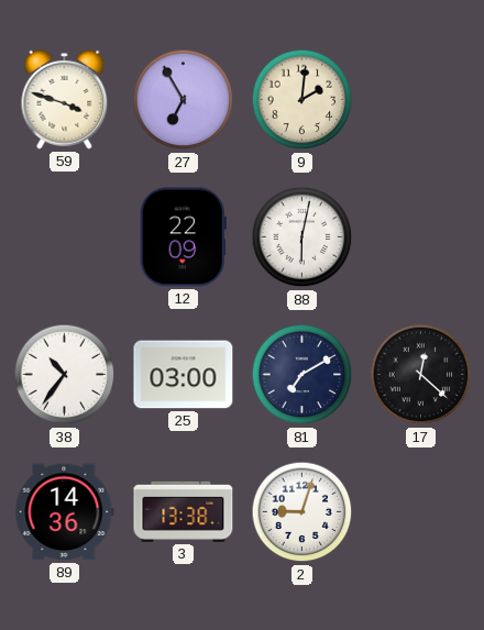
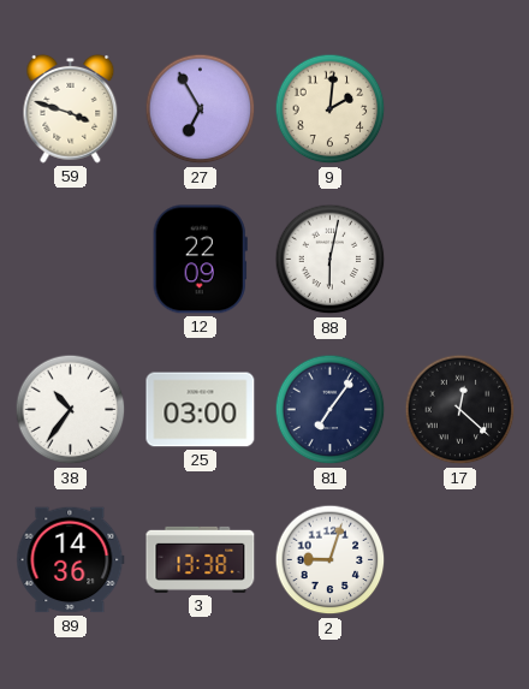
81: 7:10 -> 7:06 (331, 410)
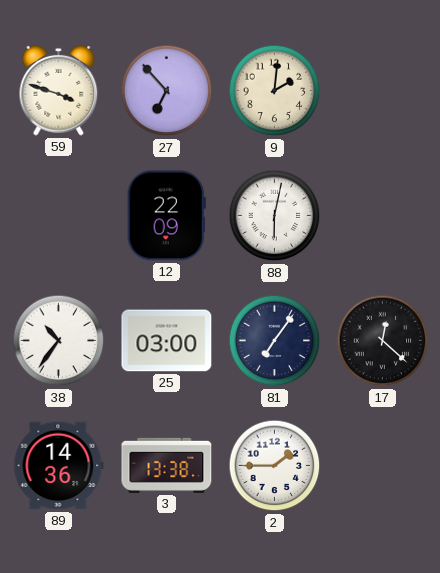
27: 6:55 -> 6:53 (167, 91)
2: 9:03 -> 1:45 (275, 466)
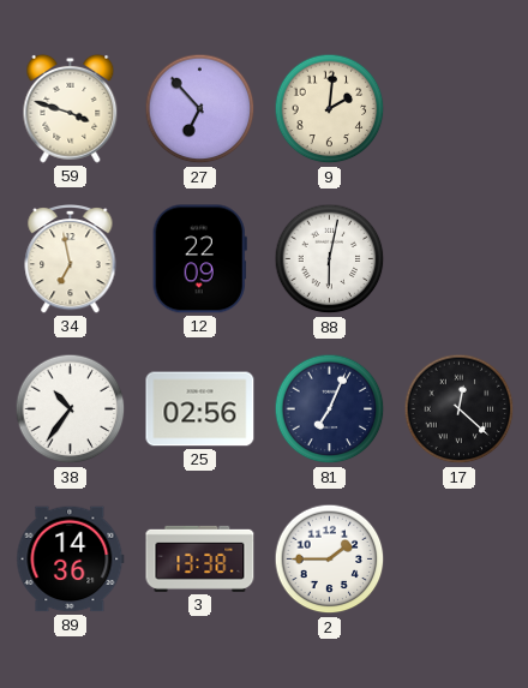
34: none -> 6:58 (71, 259)
25: 03:00 -> 02:56 (200, 409)
81: 7:06 -> 7:04 (330, 409)
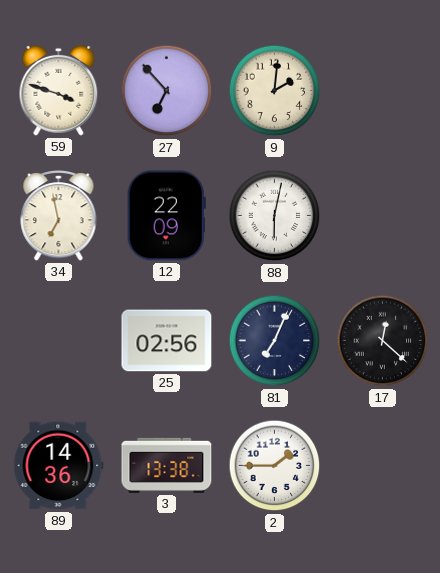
38: 10:36 -> none (71, 409)
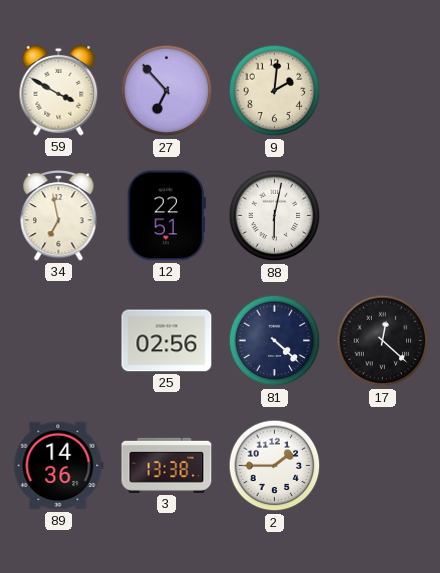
59: 3:48 -> 3:50 (59, 90)
12: 22:09 -> 22:51 (166, 216)
81: 7:04 -> 4:22 (275, 341)
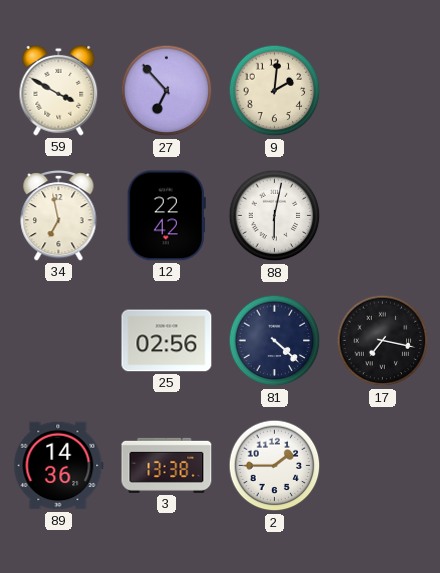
12: 22:51 -> 22:42 (166, 216)
17: 12:22 -> 7:17 (383, 341)
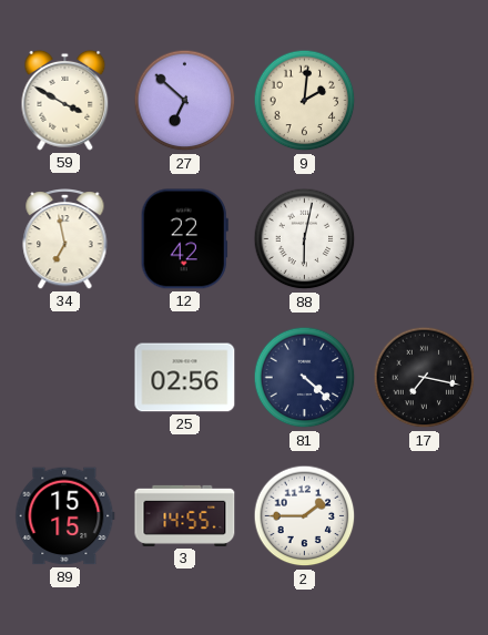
27: 6:53 -> 6:52 (185, 101)
89: 14:36 -> 15:15 (65, 516)
3: 13:38 -> 14:55 (185, 515)
